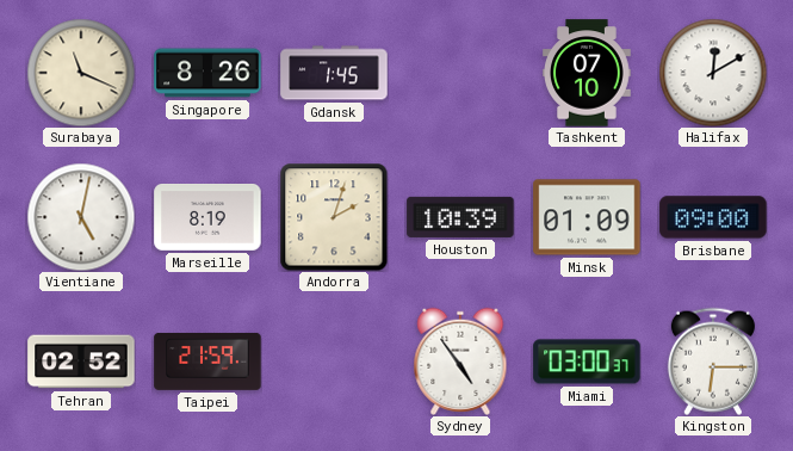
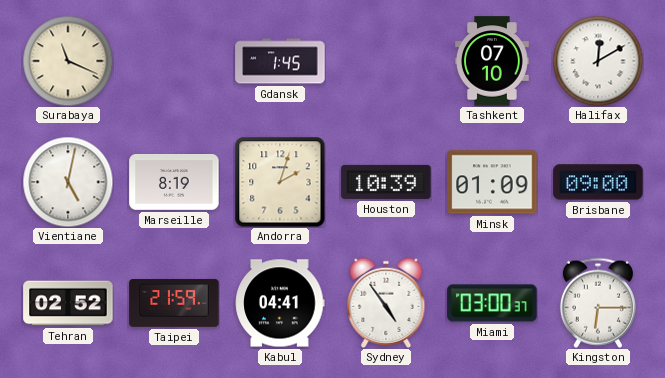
Singapore: 8:26 -> none (207, 73)
Kabul: none -> 04:41 (280, 303)
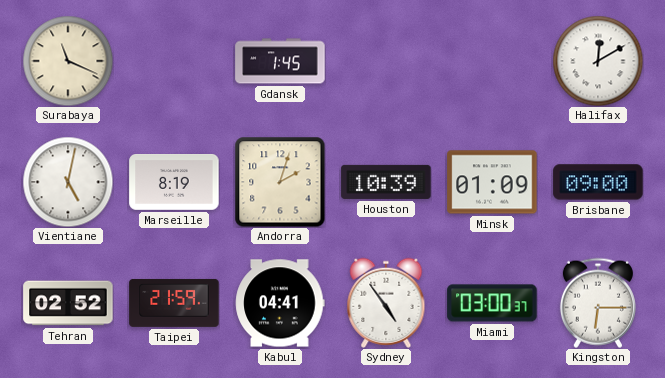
Tashkent: 07:10 -> none (493, 61)
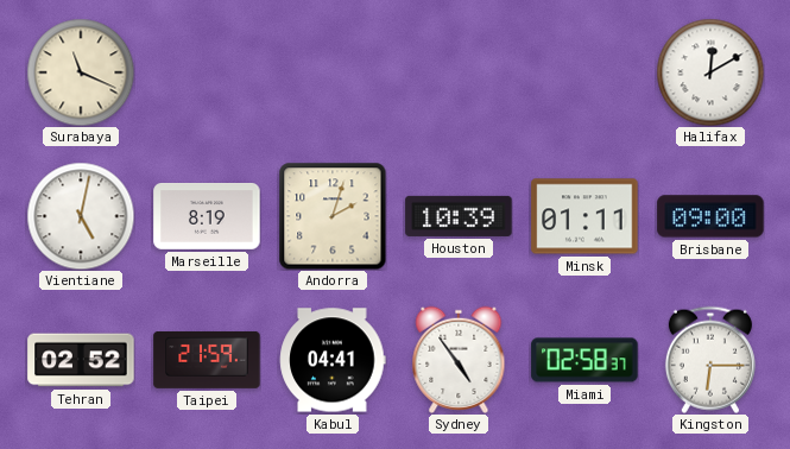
Gdansk: 1:45 -> none (280, 61)
Minsk: 01:09 -> 01:11 (584, 216)
Miami: 03:00 -> 02:58 (584, 360)
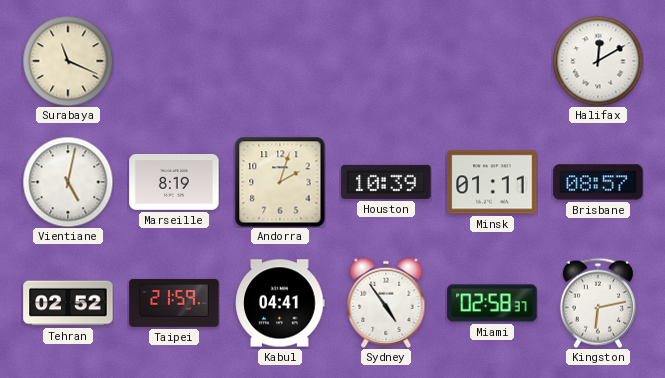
Brisbane: 09:00 -> 08:57 (598, 182)
Kingston: 6:15 -> 6:13 (598, 303)
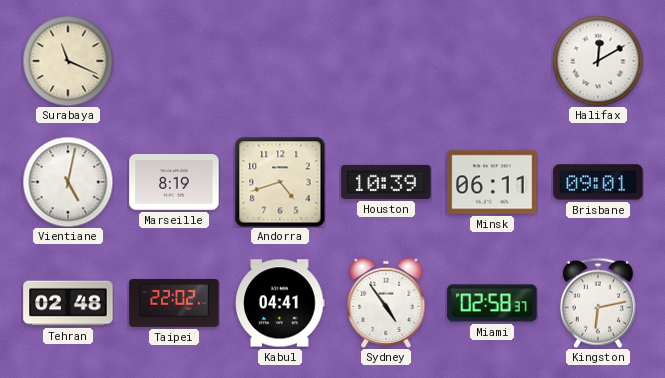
Andorra: 2:03 -> 4:42 (280, 182)
Minsk: 01:11 -> 06:11 (492, 182)
Brisbane: 08:57 -> 09:01 (598, 182)
Tehran: 02:52 -> 02:48 (68, 303)
Taipei: 21:59 -> 22:02 (174, 303)
